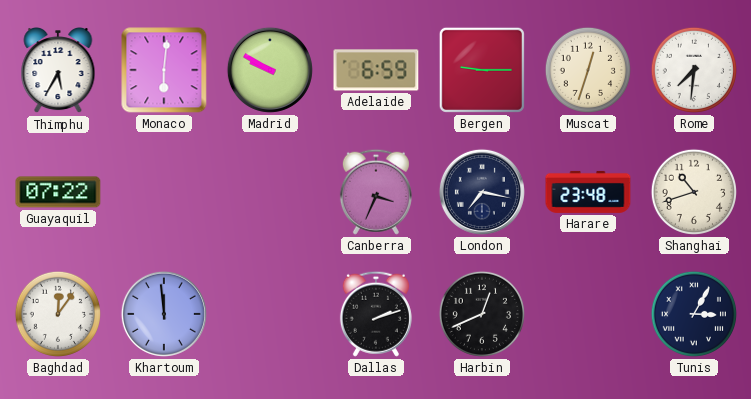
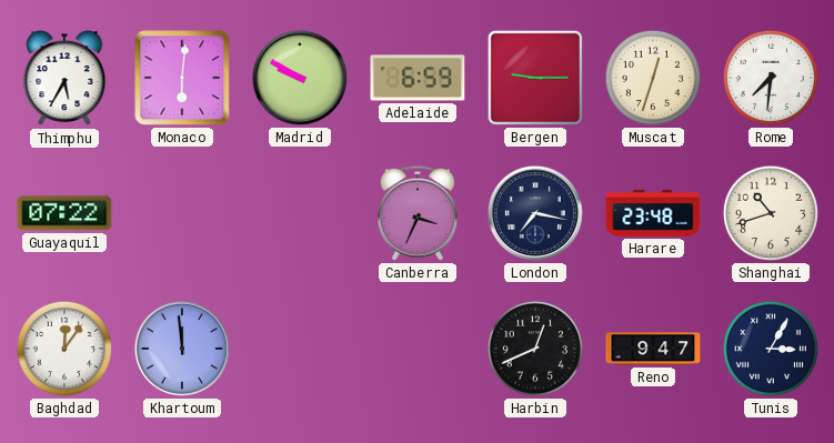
Dallas: 2:12 -> none (376, 314)
Reno: none -> 9:47 (653, 349)
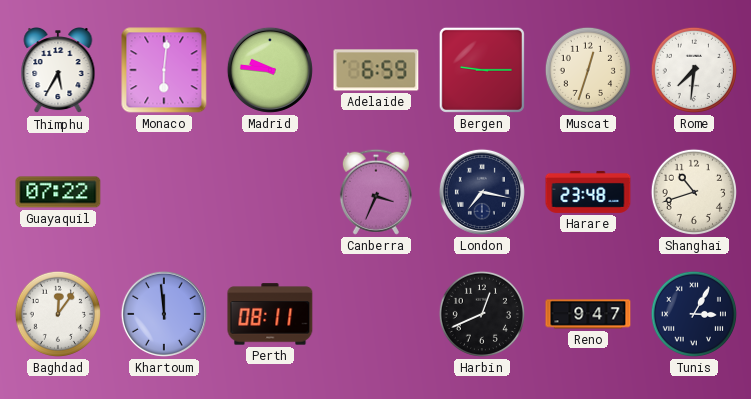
Madrid: 9:50 -> 9:46 (270, 70)
Perth: none -> 08:11 (270, 314)
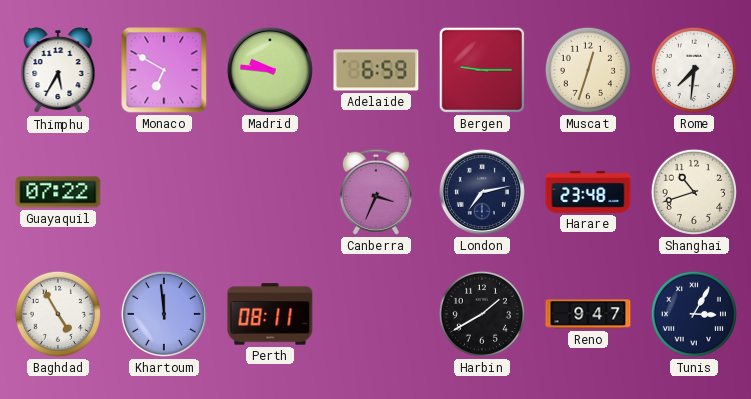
Monaco: 6:01 -> 6:50 (164, 70)
London: 7:17 -> 7:13 (482, 192)
Baghdad: 12:06 -> 4:55 (58, 314)
Harbin: 12:41 -> 1:40 (482, 314)
